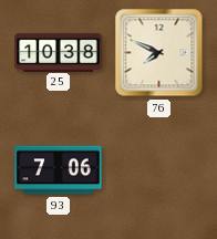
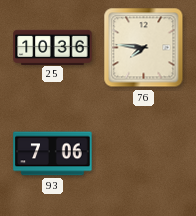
25: 10:38 -> 10:36 (53, 47)
76: 7:49 -> 7:46 (144, 48)
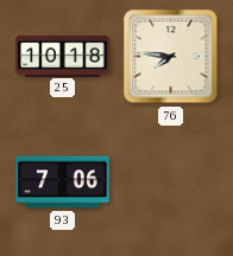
25: 10:36 -> 10:18 (63, 56)
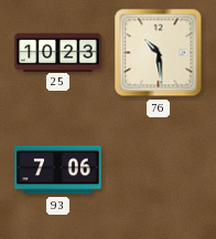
25: 10:18 -> 10:23 (58, 52)
76: 7:46 -> 10:29 (159, 53)
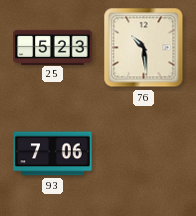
25: 10:23 -> 5:23 (53, 47)
